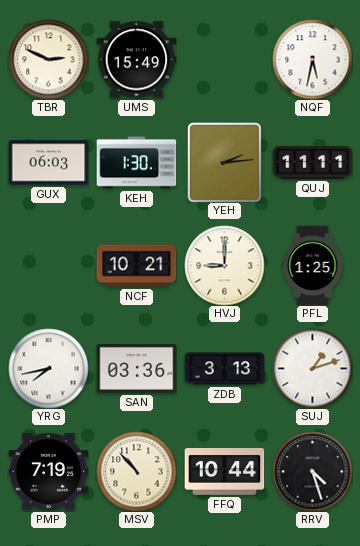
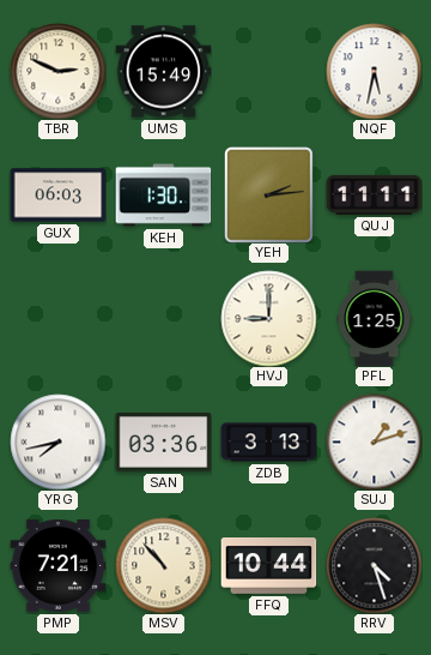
NCF: 10:21 -> none (136, 266)
PMP: 7:19 -> 7:21 (57, 566)
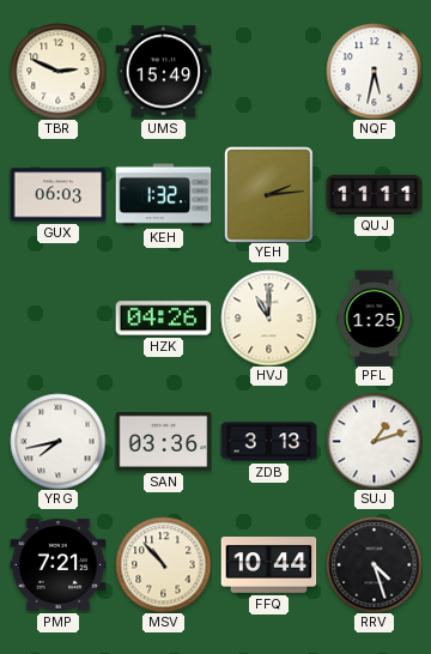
KEH: 1:30 -> 1:32 (163, 195)
HZK: none -> 04:26 (163, 319)
HVJ: 9:00 -> 11:00 (268, 317)
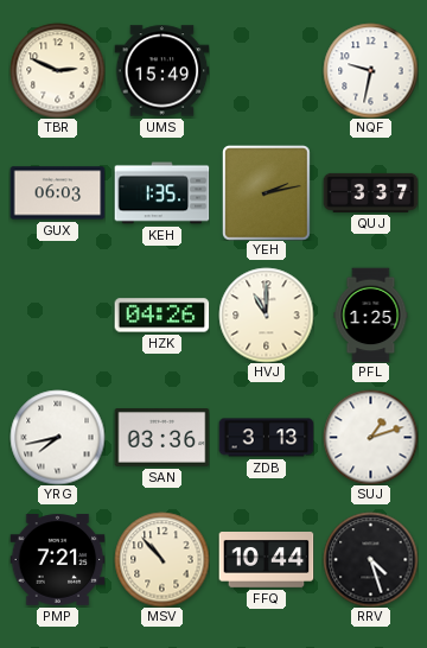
NQF: 5:32 -> 9:32 (370, 70)
KEH: 1:32 -> 1:35 (161, 193)
YEH: 2:14 -> 2:13 (267, 193)
QUJ: 11:11 -> 3:37 (370, 192)
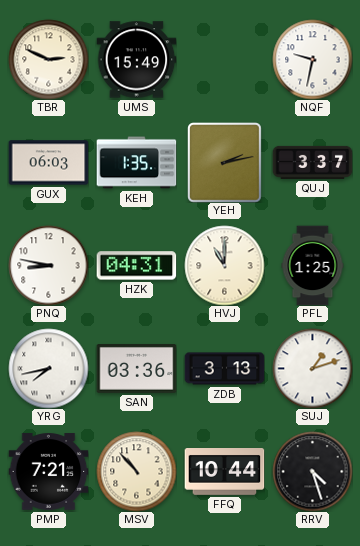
PNQ: none -> 8:47 (48, 265)
HZK: 04:26 -> 04:31 (136, 266)
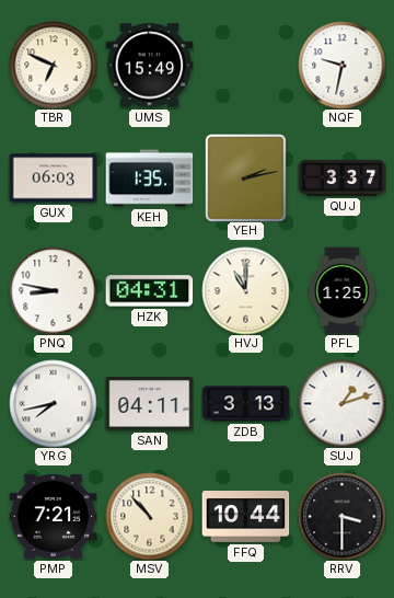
TBR: 2:49 -> 6:49 (53, 65)
SAN: 03:36 -> 04:11 (149, 404)
RRV: 4:27 -> 3:30 (341, 516)
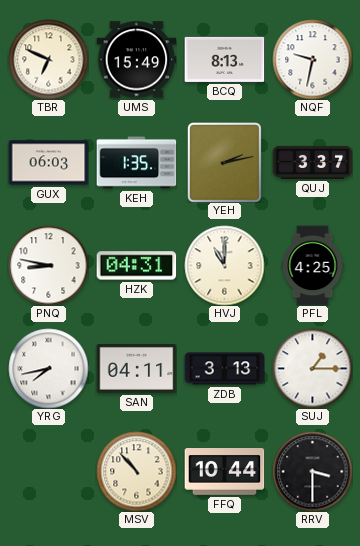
BCQ: none -> 8:13 (224, 59)
PFL: 1:25 -> 4:25 (313, 265)
SUJ: 1:12 -> 1:15 (312, 368)
PMP: 7:21 -> none (53, 517)
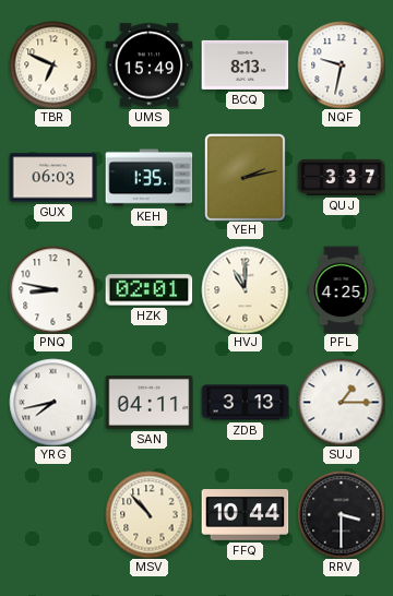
HZK: 04:31 -> 02:01 (148, 290)
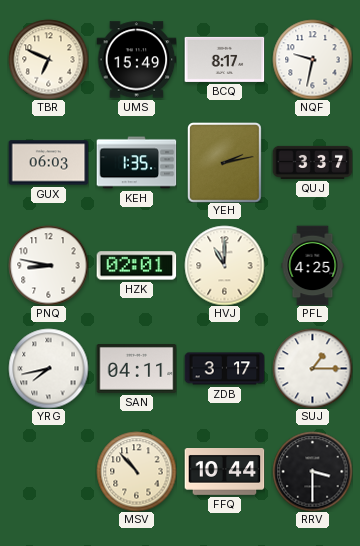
BCQ: 8:13 -> 8:17 (224, 59)
ZDB: 3:13 -> 3:17 (224, 369)
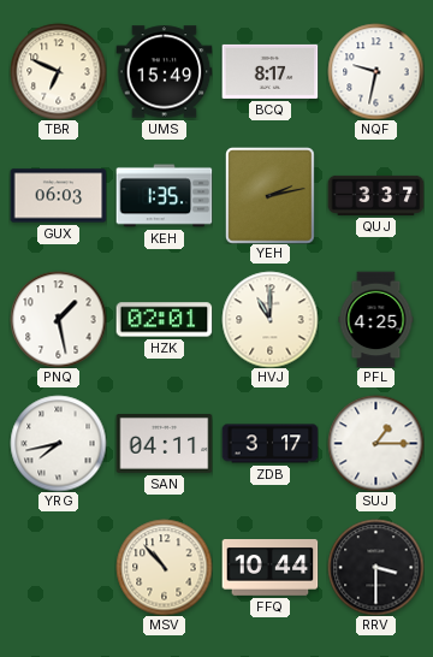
PNQ: 8:47 -> 1:28 (58, 319)
